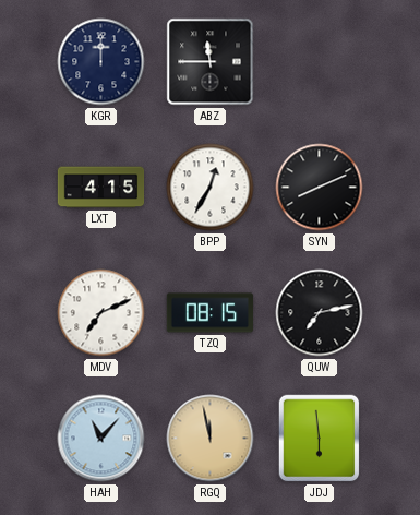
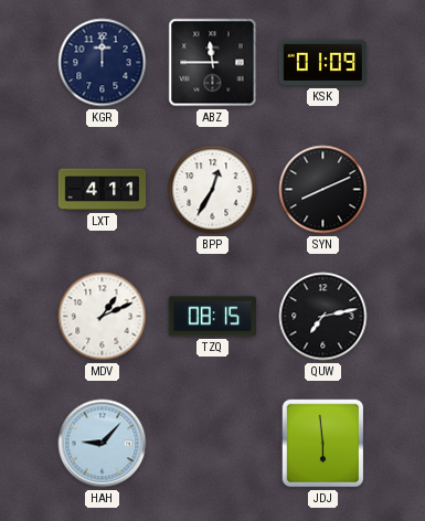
KSK: none -> 01:09 (322, 63)
LXT: 4:15 -> 4:11 (103, 190)
MDV: 7:11 -> 1:11 (103, 317)
HAH: 11:07 -> 9:07 (103, 444)
RGQ: 11:58 -> none (211, 439)
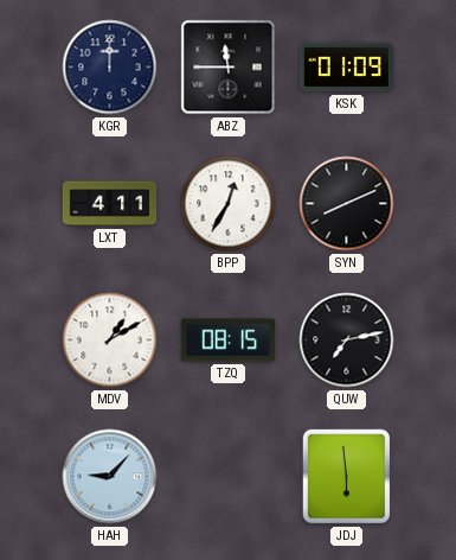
MDV: 1:11 -> 1:10 (110, 341)
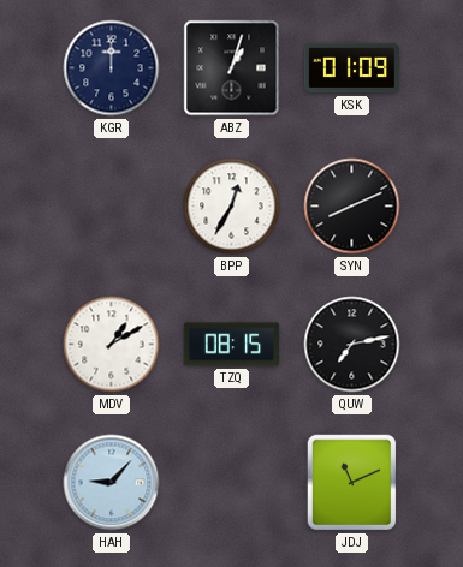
ABZ: 11:45 -> 1:03 (232, 68)
LXT: 4:11 -> none (110, 204)
JDJ: 5:59 -> 11:11 (352, 483)
